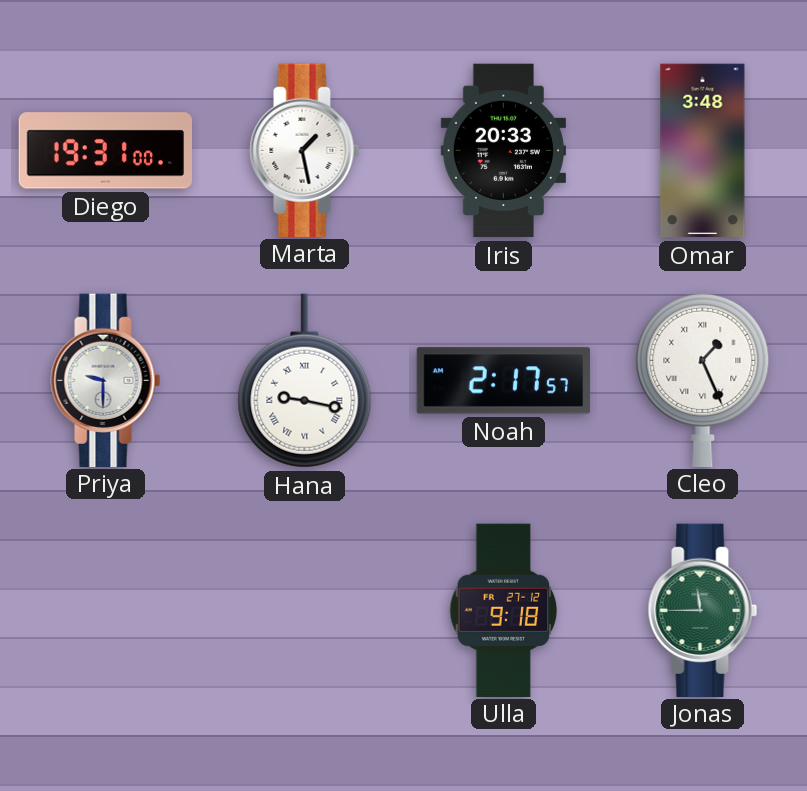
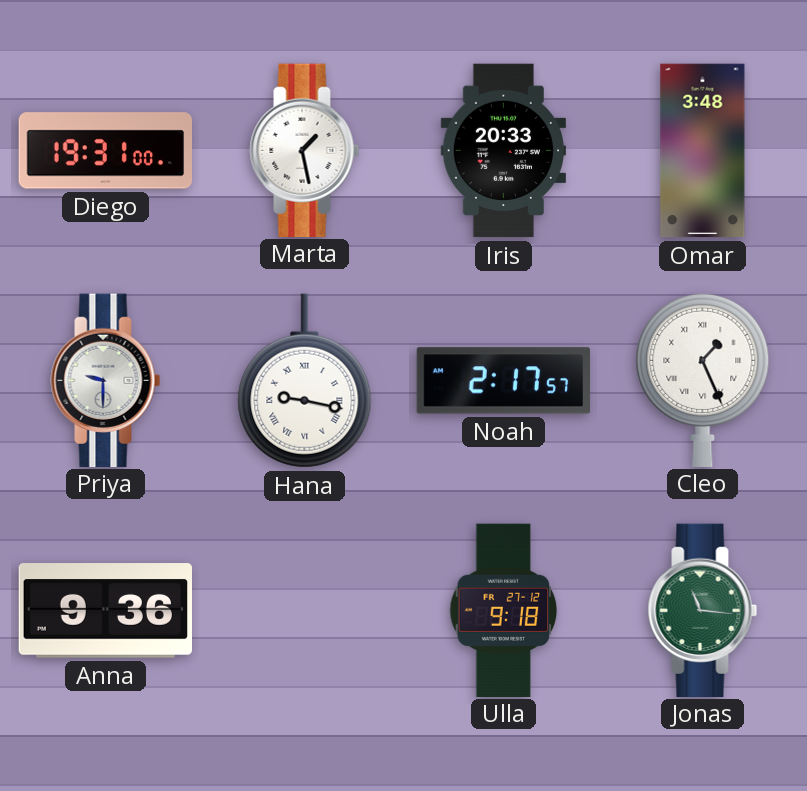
Anna: none -> 9:36 (105, 611)
Jonas: 11:45 -> 11:16 (703, 610)
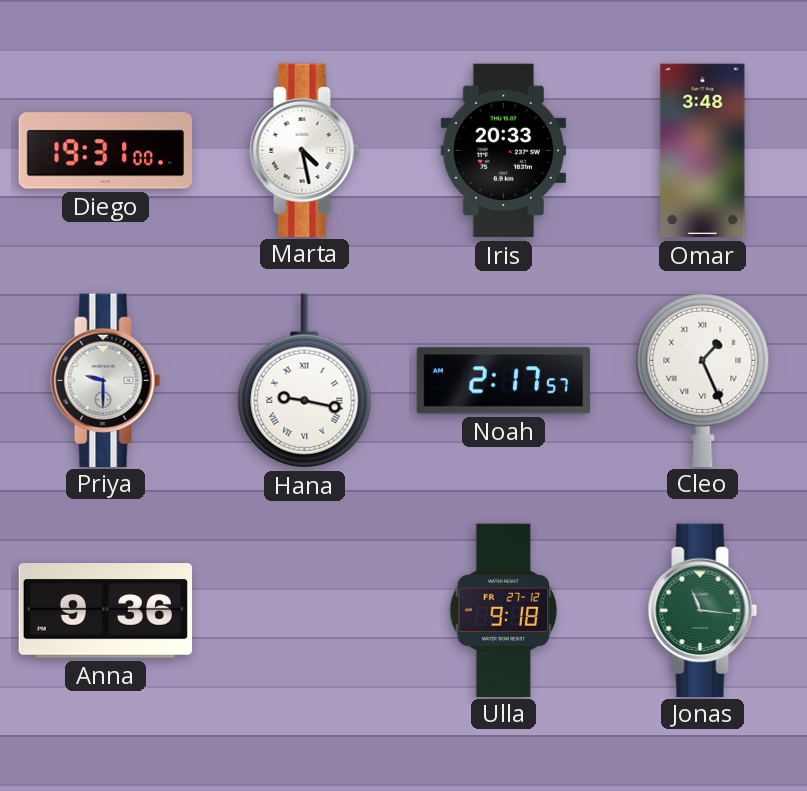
Marta: 1:28 -> 4:28 (305, 150)
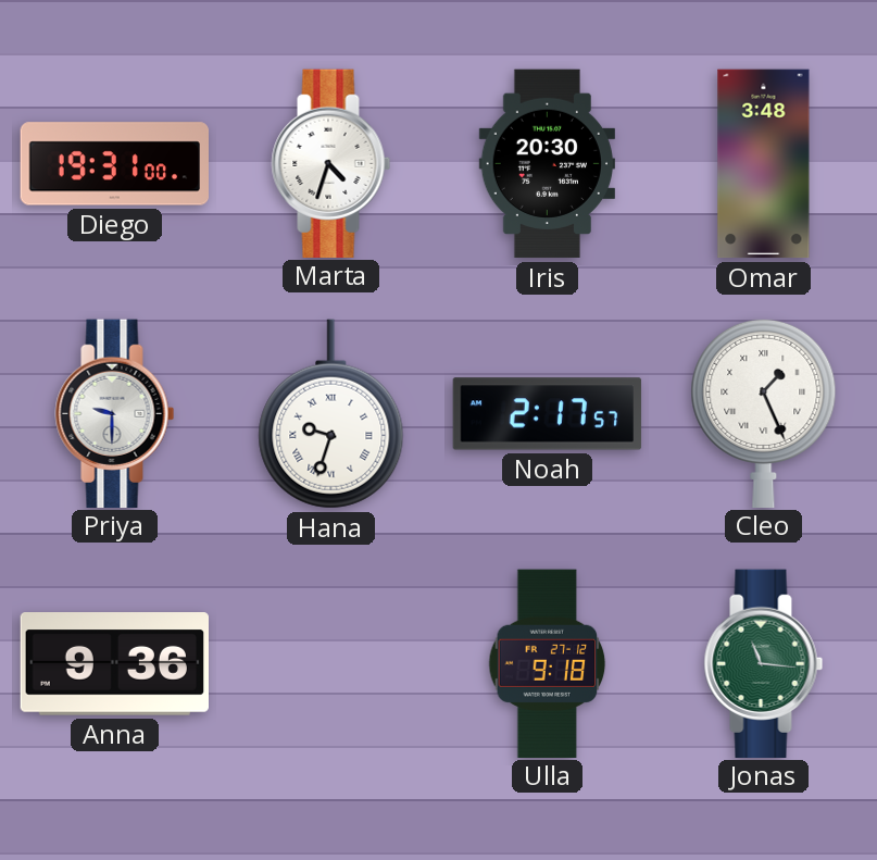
Marta: 4:28 -> 4:33 (331, 163)
Iris: 20:33 -> 20:30 (547, 164)
Hana: 9:17 -> 9:33 (331, 414)
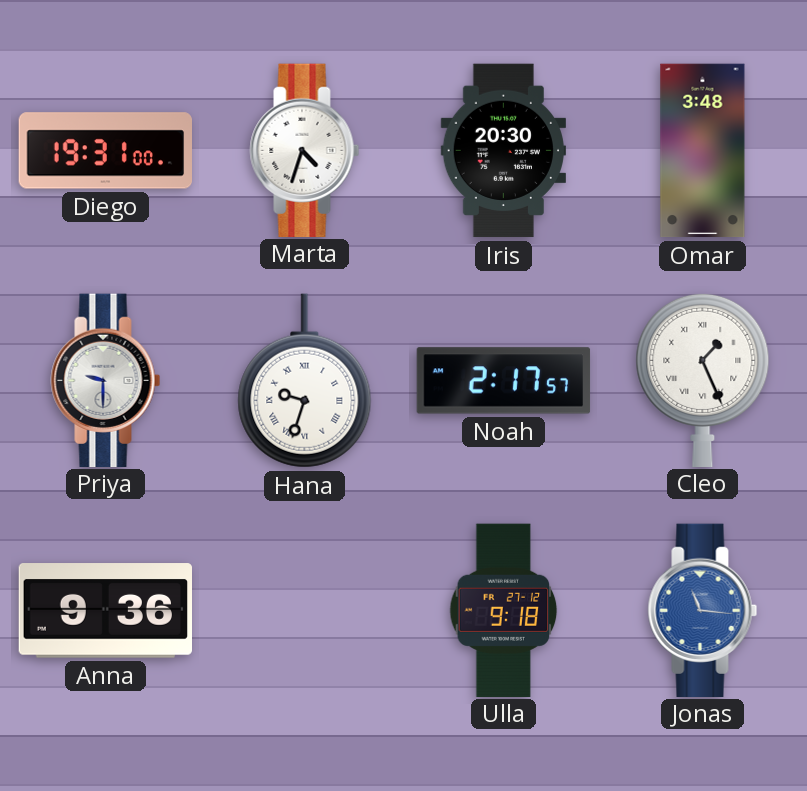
Jonas dial: green -> blue (703, 610)
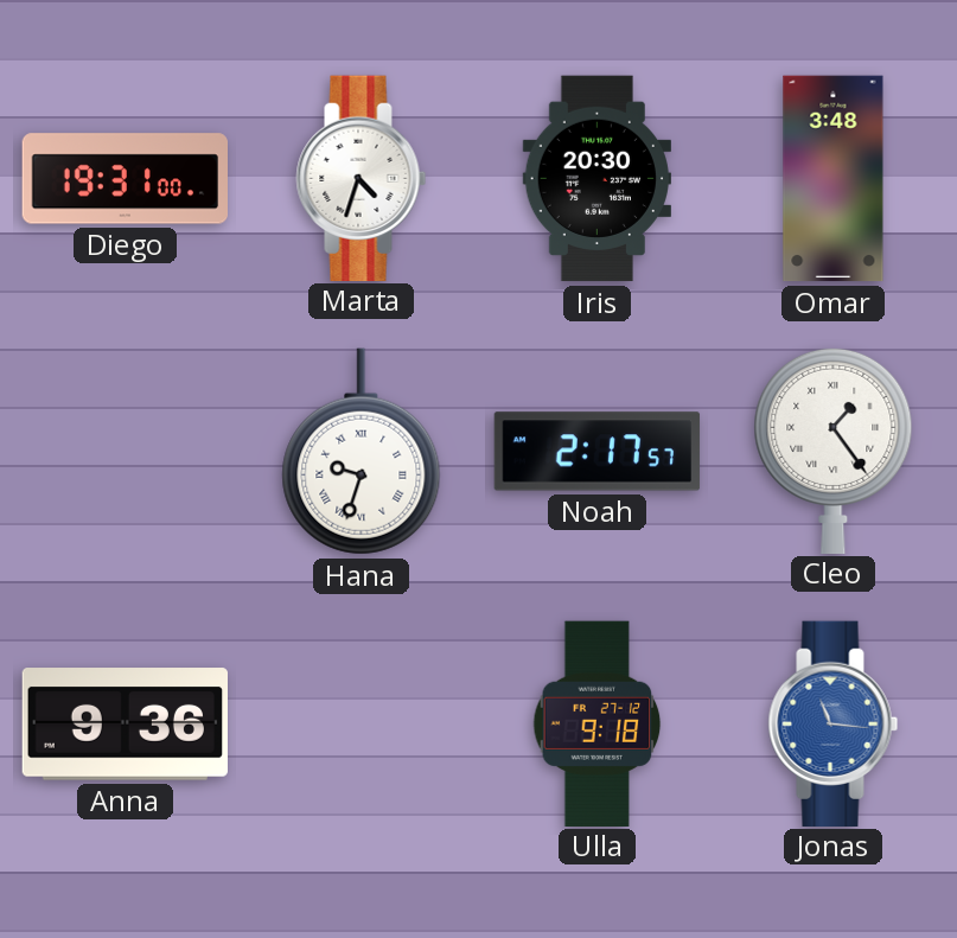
Priya: 9:30 -> none (106, 380)
Cleo: 1:26 -> 1:24 (834, 449)
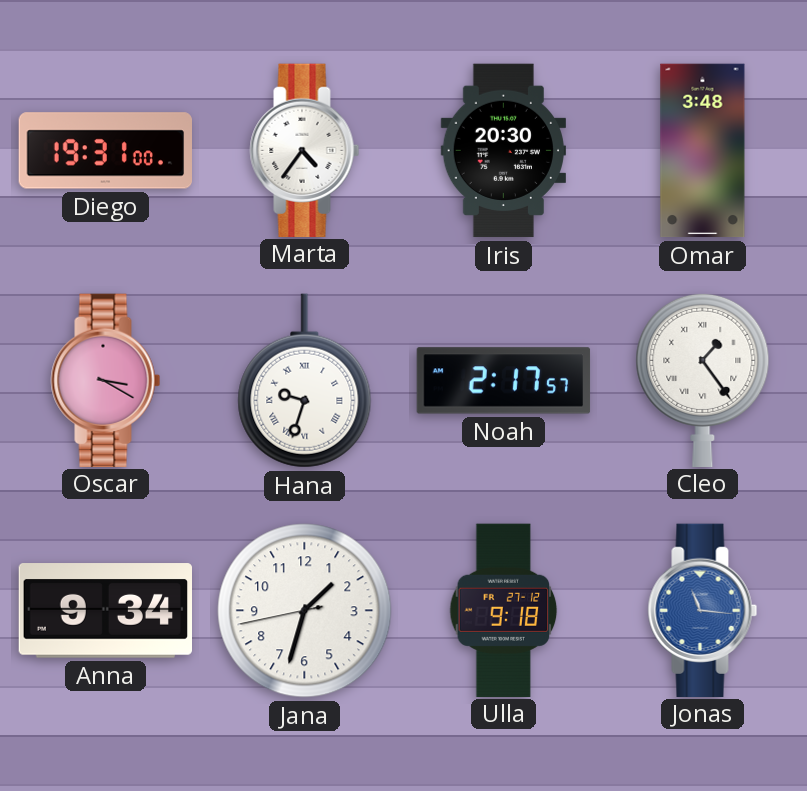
Marta: 4:33 -> 4:36 (305, 150)
Oscar: none -> 3:20 (106, 380)
Anna: 9:36 -> 9:34 (105, 611)
Jana: none -> 1:32 (305, 611)
